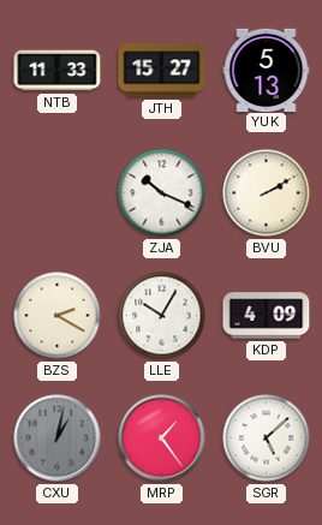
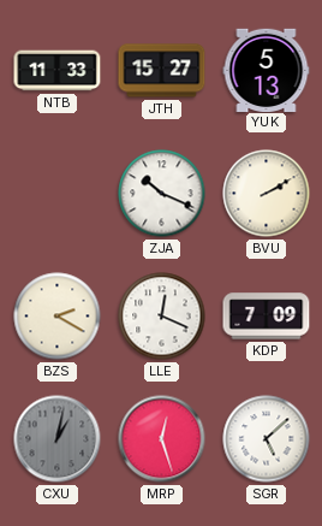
LLE: 10:05 -> 12:19 (162, 317)
KDP: 4:09 -> 7:09 (267, 317)
MRP: 1:24 -> 12:27 (162, 439)
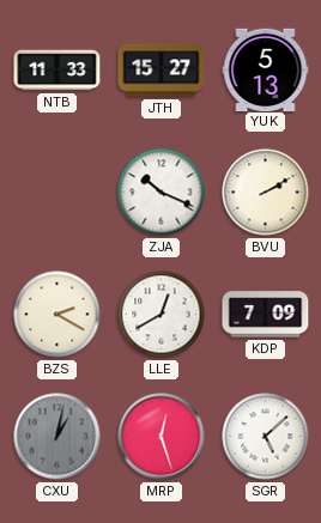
LLE: 12:19 -> 12:40 (162, 315)
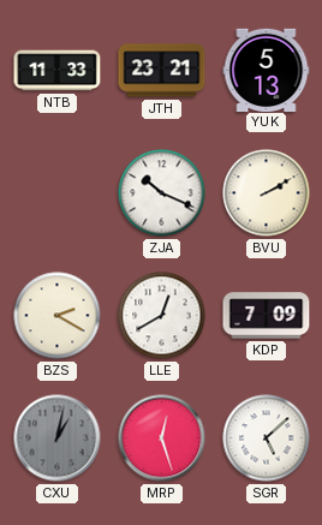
JTH: 15:27 -> 23:21 (162, 71)
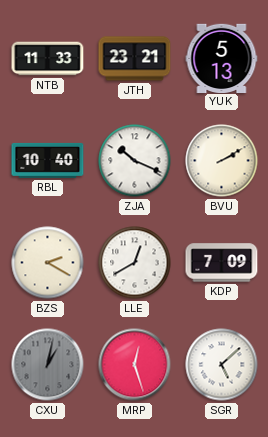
RBL: none -> 10:40 (48, 160)
